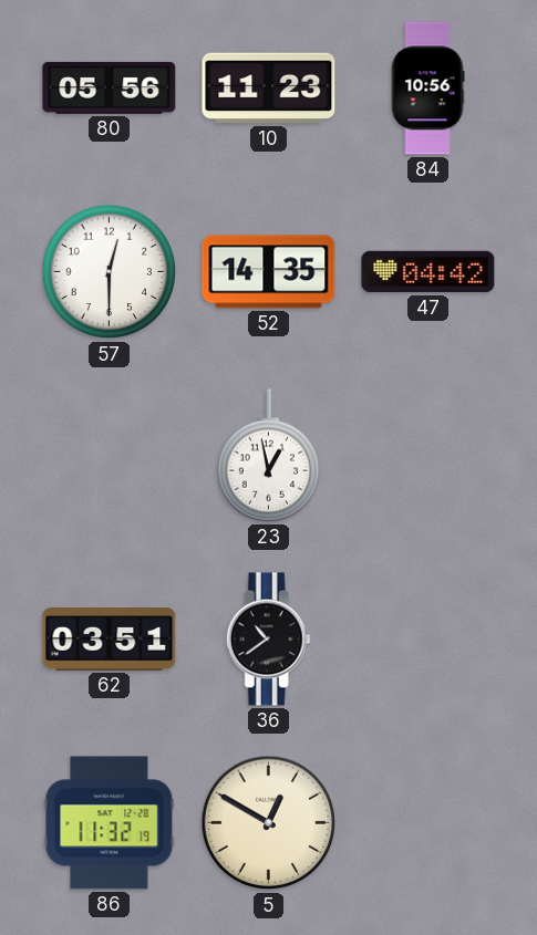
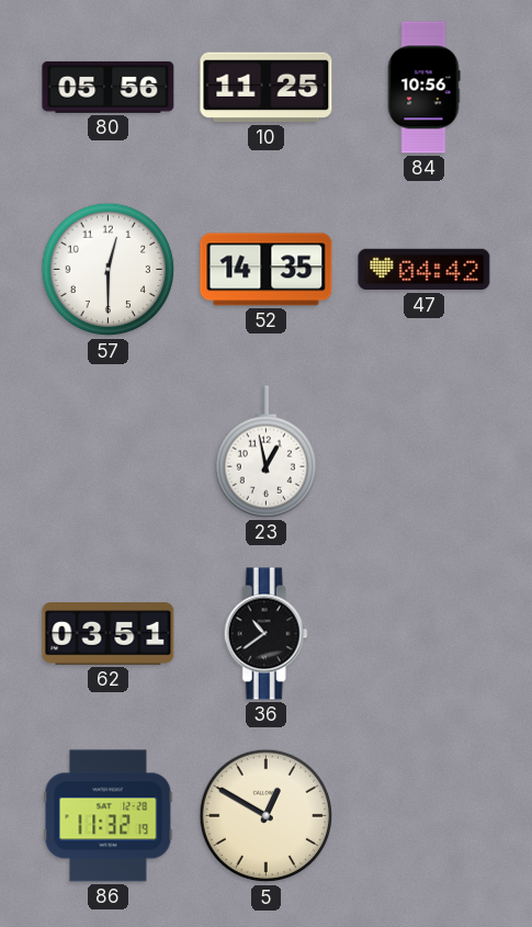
10: 11:23 -> 11:25 (267, 88)
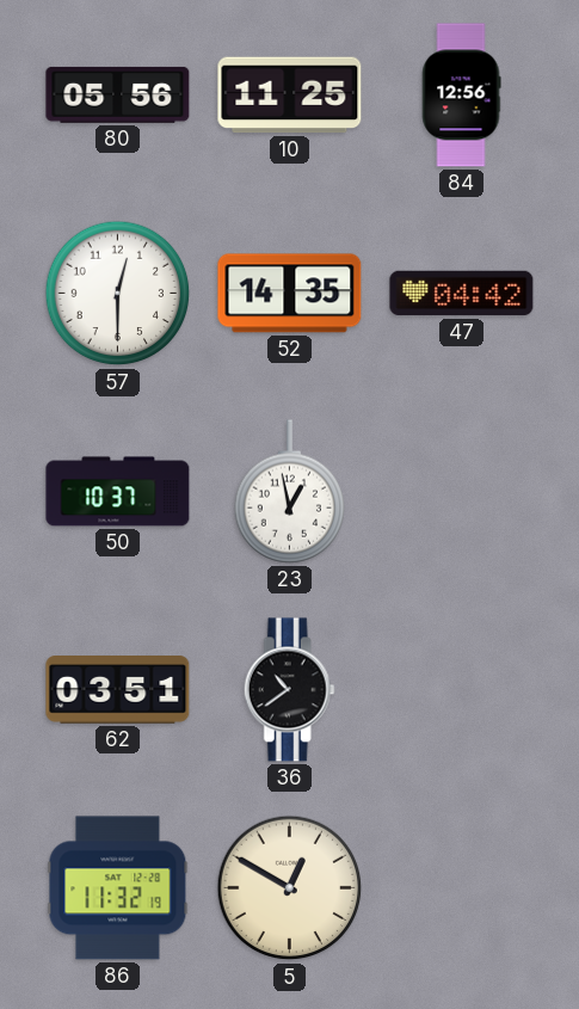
84: 10:56 -> 12:56 (461, 96)
50: none -> 10:37 (118, 492)
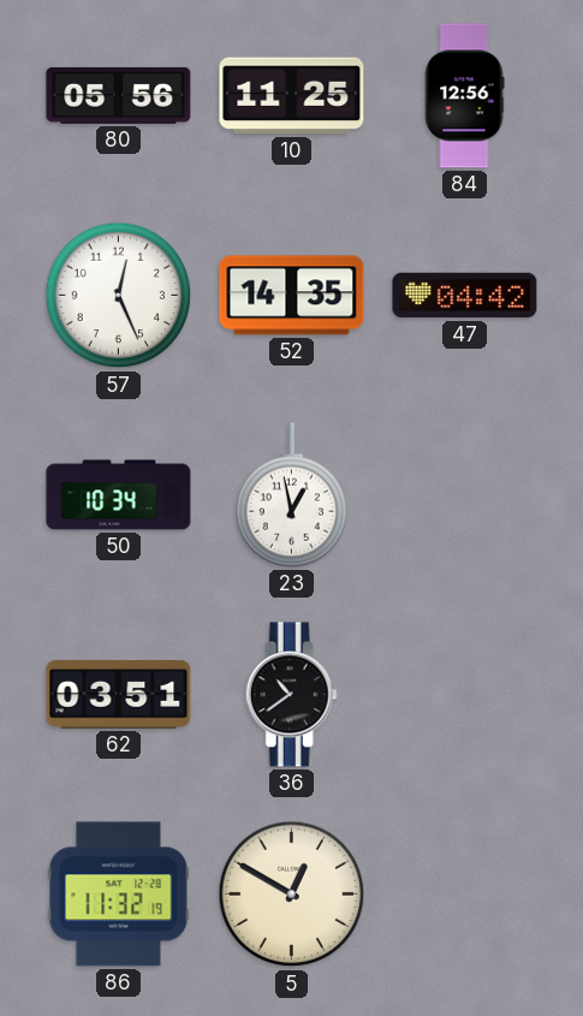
57: 12:30 -> 12:26 (119, 296)
50: 10:37 -> 10:34 (119, 495)
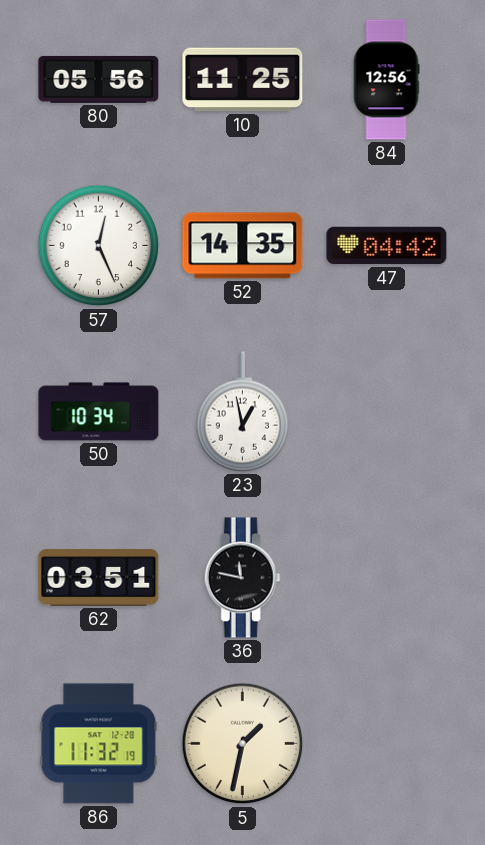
36: 10:39 -> 11:47 (242, 578)
5: 12:50 -> 1:32 (243, 744)
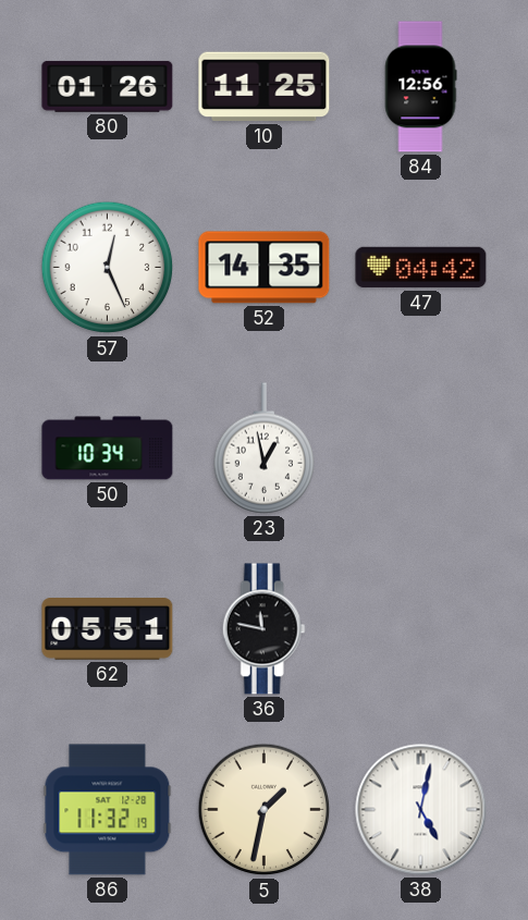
80: 05:56 -> 01:26 (108, 86)
62: 03:51 -> 05:51 (108, 629)
38: none -> 5:02 (421, 810)
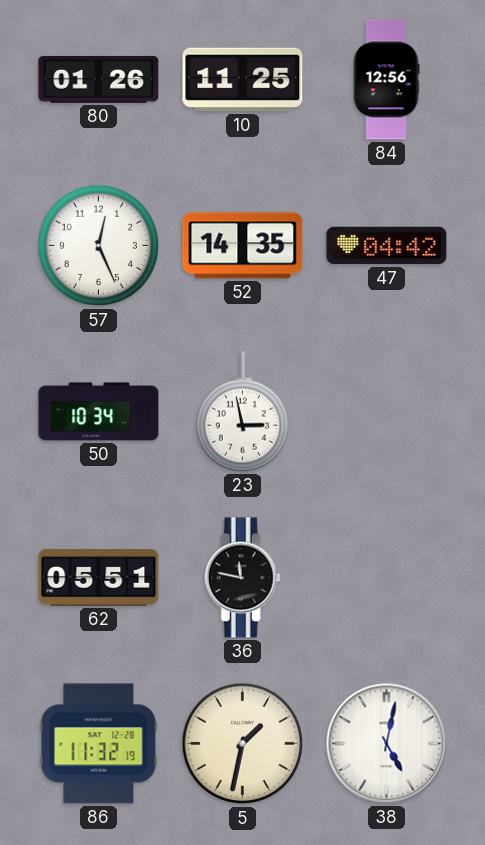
23: 12:58 -> 2:58 (242, 412)
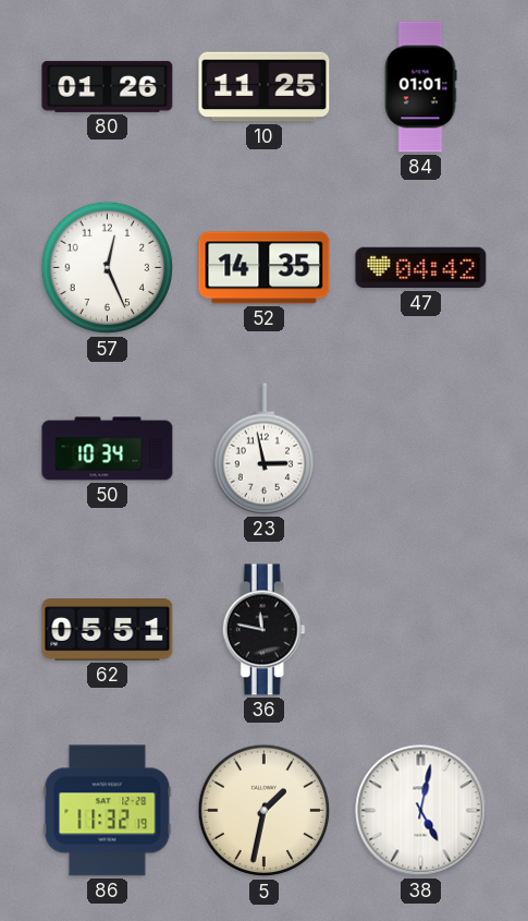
84: 12:56 -> 01:01 (420, 87)
